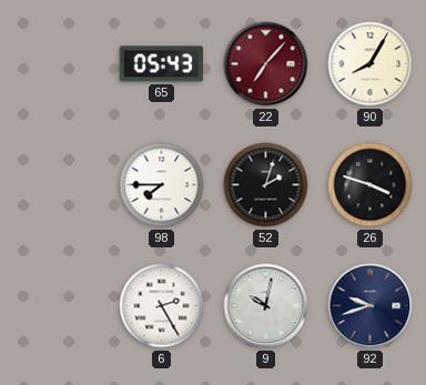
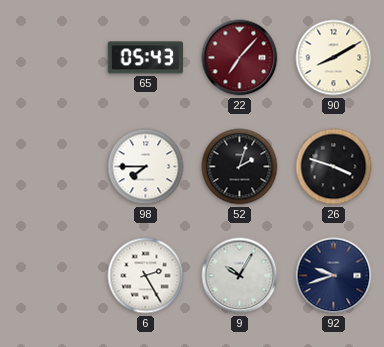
90: 8:05 -> 8:10 (334, 58)
9: 10:02 -> 10:05 (240, 276)
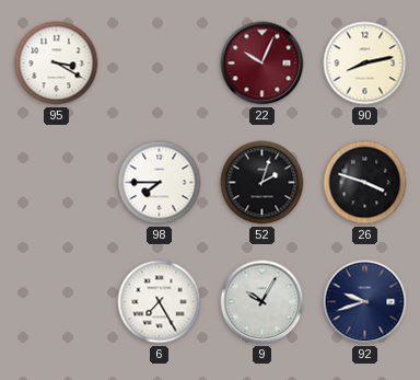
95: none -> 3:20 (57, 64)
65: 05:43 -> none (145, 58)
22: 7:07 -> 10:04 (262, 64)
90: 8:10 -> 8:13 (365, 64)
6: 2:25 -> 7:25 (160, 302)
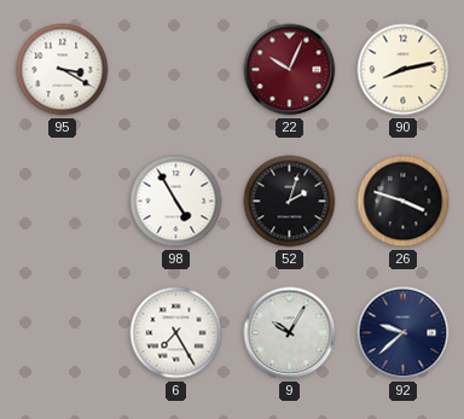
98: 7:45 -> 4:55 (176, 202)
92: 9:42 -> 9:38 (404, 333)
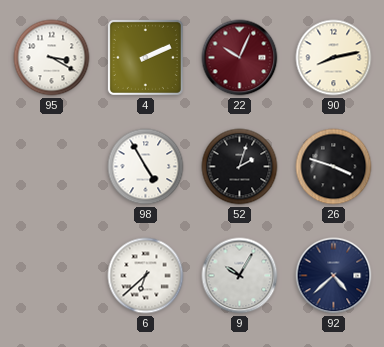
4: none -> 2:11 (145, 57)
6: 7:25 -> 6:38 (146, 276)
92: 9:38 -> 4:38 (334, 276)
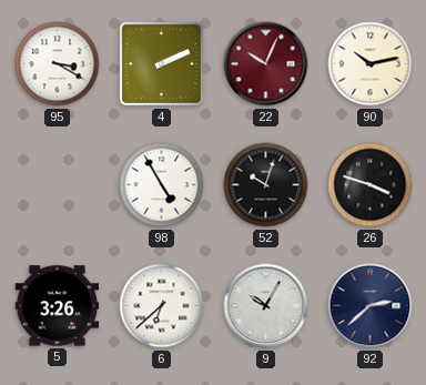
90: 8:13 -> 10:13 (371, 64)
52: 2:03 -> 10:03 (266, 185)
5: none -> 3:26 (58, 306)
92: 4:38 -> 2:38 (371, 306)
